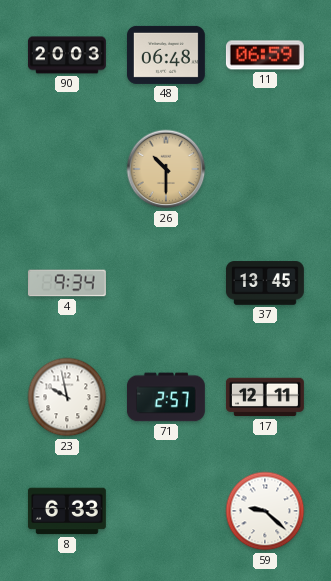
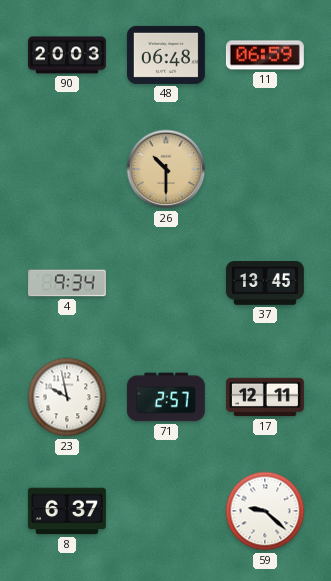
8: 6:33 -> 6:37 (67, 511)
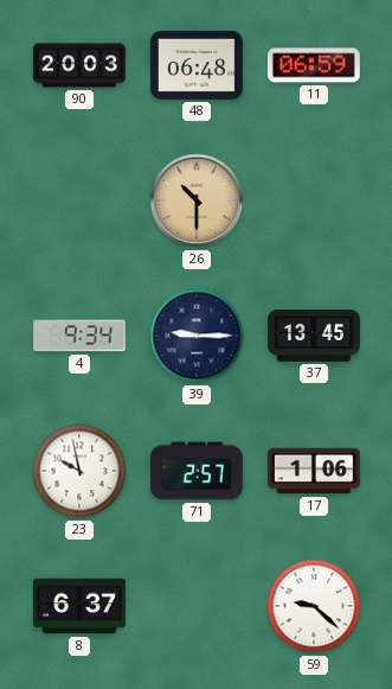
39: none -> 9:15 (197, 336)
17: 12:11 -> 1:06 (314, 471)
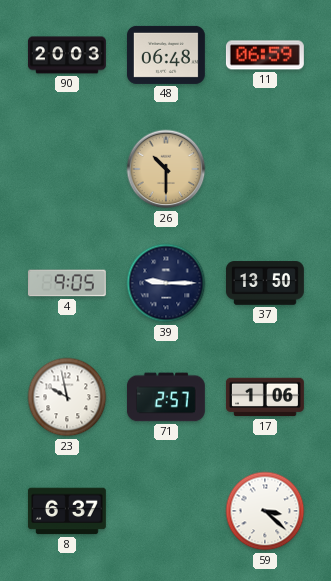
4: 9:34 -> 9:05 (67, 283)
37: 13:45 -> 13:50 (265, 283)
59: 9:22 -> 3:22 (265, 511)
